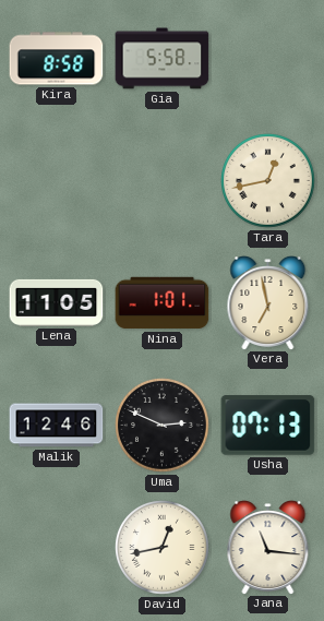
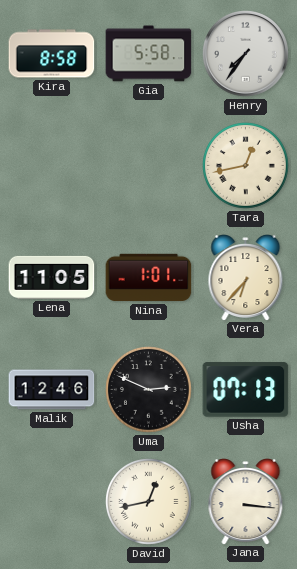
Henry: none -> 7:36 (246, 54)
Vera: 6:58 -> 6:37 (246, 278)
Jana: 11:16 -> 3:16 (246, 502)
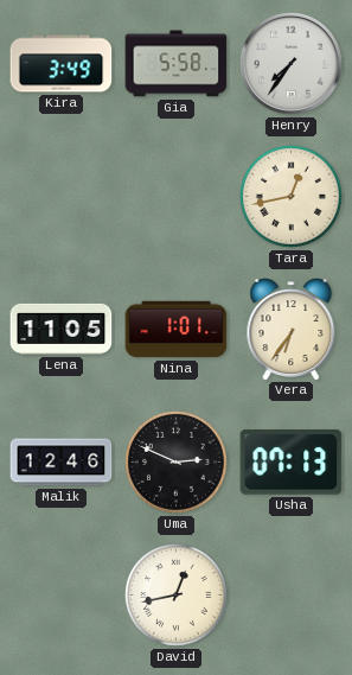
Kira: 8:58 -> 3:49 (62, 64)
Vera: 6:37 -> 6:36 (292, 330)
Jana: 3:16 -> none (246, 502)
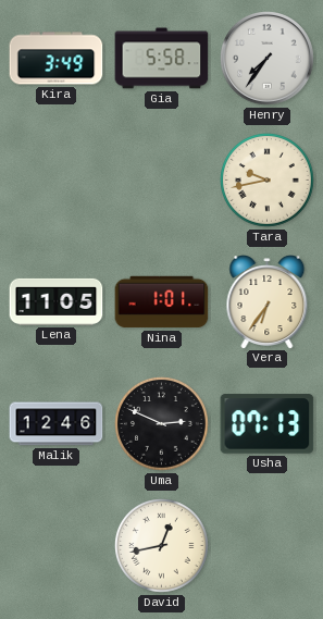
Tara: 12:43 -> 9:43 (268, 181)
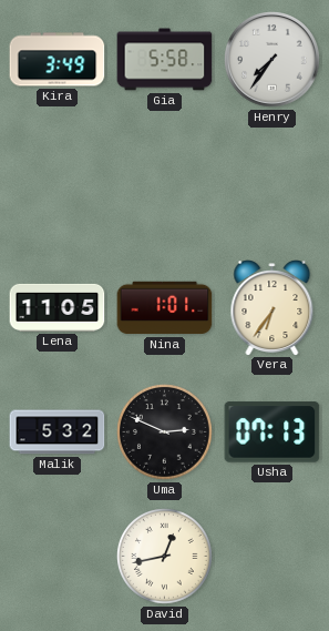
Tara: 9:43 -> none (268, 181)
Malik: 12:46 -> 5:32 (58, 432)
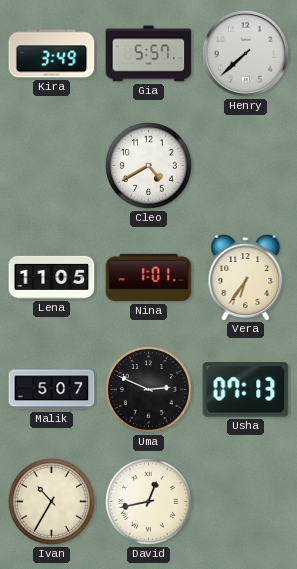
Gia: 5:58 -> 5:57 (149, 54)
Henry: 7:36 -> 7:38 (246, 54)
Cleo: none -> 4:40 (149, 166)
Malik: 5:32 -> 5:07 (52, 390)
Ivan: none -> 10:35 (52, 502)
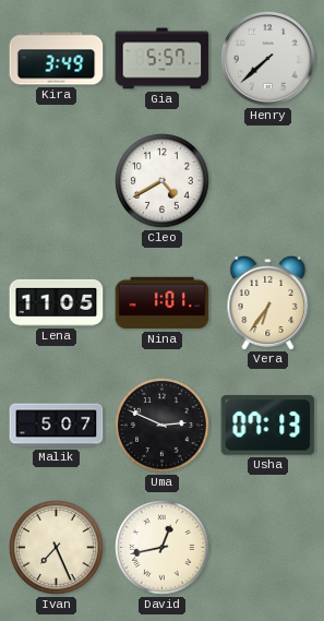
Ivan: 10:35 -> 7:26 (57, 548)
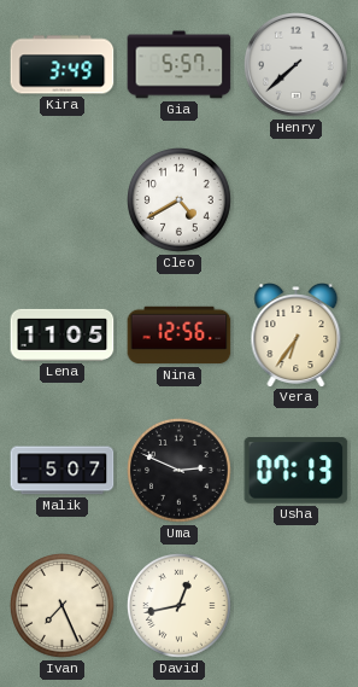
Nina: 1:01 -> 12:56 (180, 336)
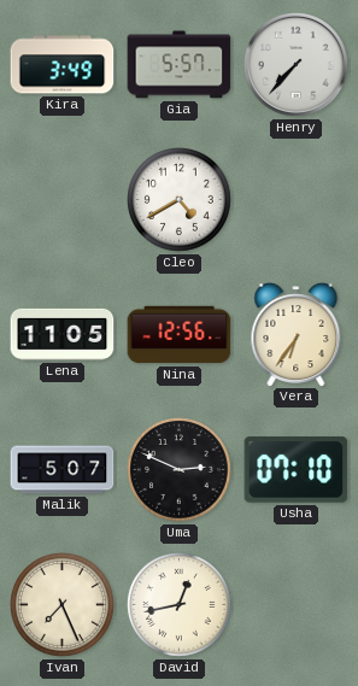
Henry: 7:38 -> 7:37 (297, 65)
Usha: 07:13 -> 07:10 (297, 470)
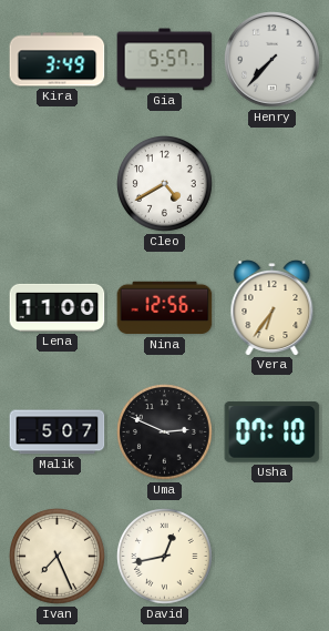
Lena: 11:05 -> 11:00 (58, 307)
